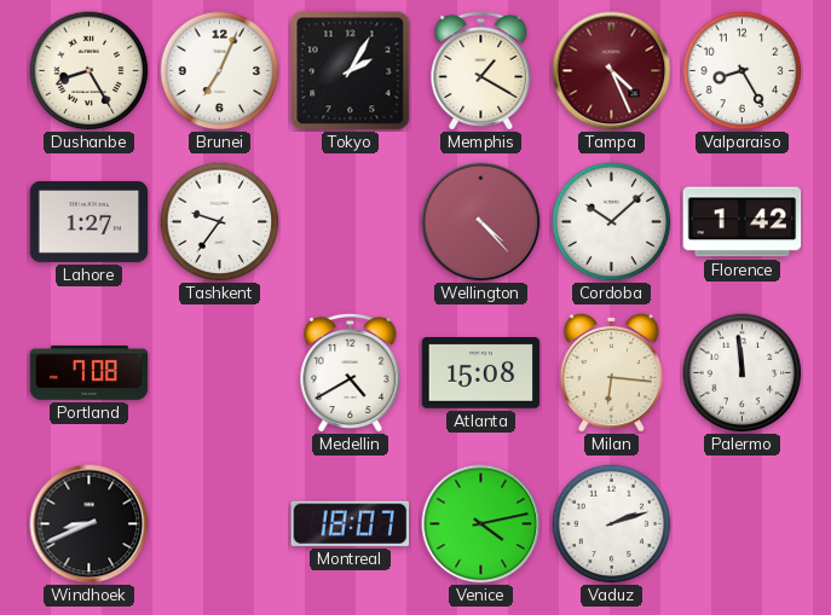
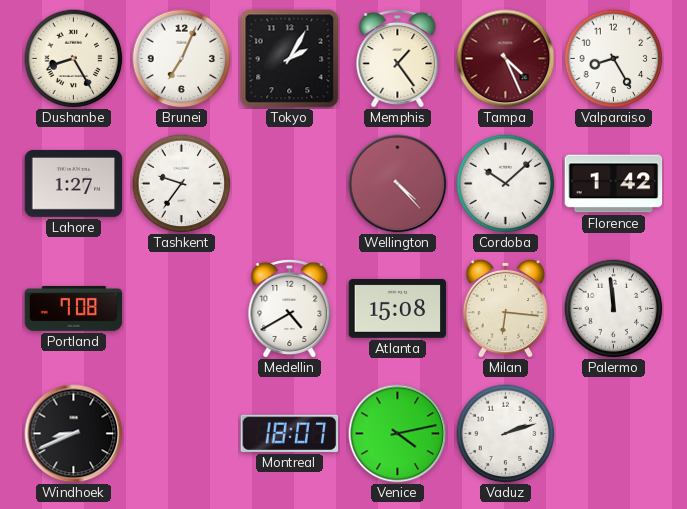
Memphis: 1:20 -> 1:24 (398, 58)
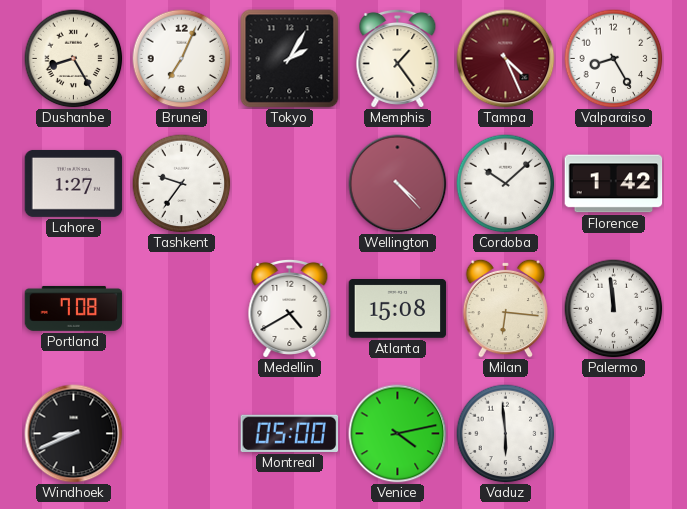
Montreal: 18:07 -> 05:00 (290, 433)
Vaduz: 2:12 -> 5:59 (506, 434)
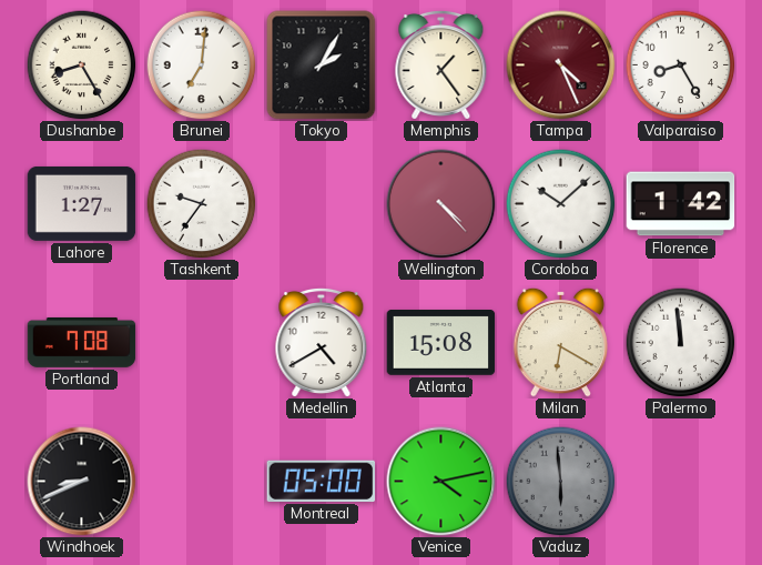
Brunei: 7:04 -> 7:01 (202, 65)
Milan: 6:16 -> 6:20 (561, 342)
Vaduz dial: white -> grey (561, 482)
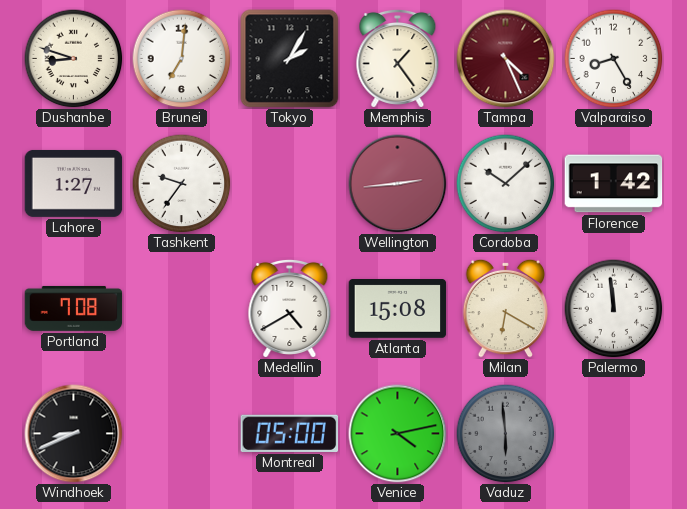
Dushanbe: 8:25 -> 8:48 (74, 59)
Wellington: 4:23 -> 2:44 (398, 184)
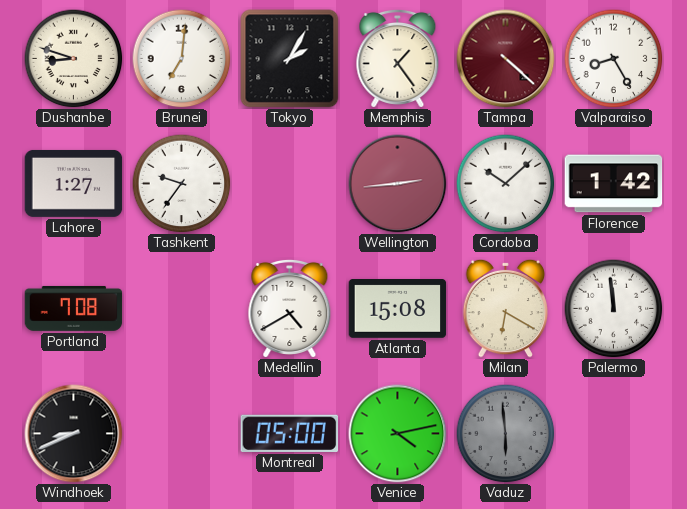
Tampa: 4:26 -> 4:22 (506, 59)
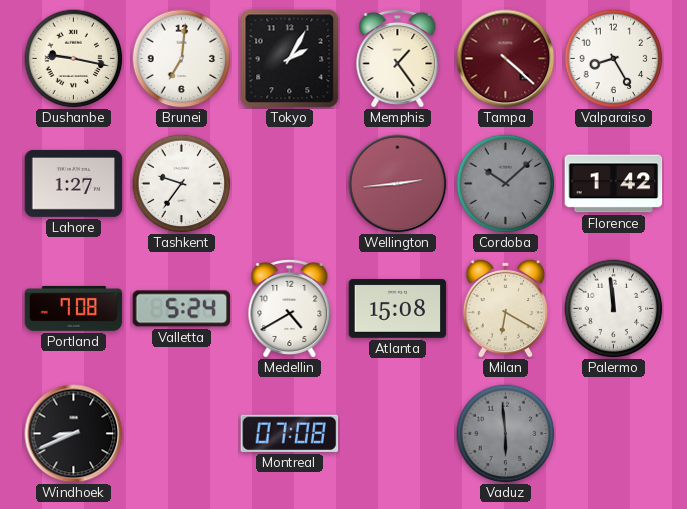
Dushanbe: 8:48 -> 9:17 (74, 59)
Cordoba dial: white -> grey (506, 184)
Valletta: none -> 5:24 (182, 309)
Montreal: 05:00 -> 07:08 (290, 433)
Venice: 4:13 -> none (398, 434)
